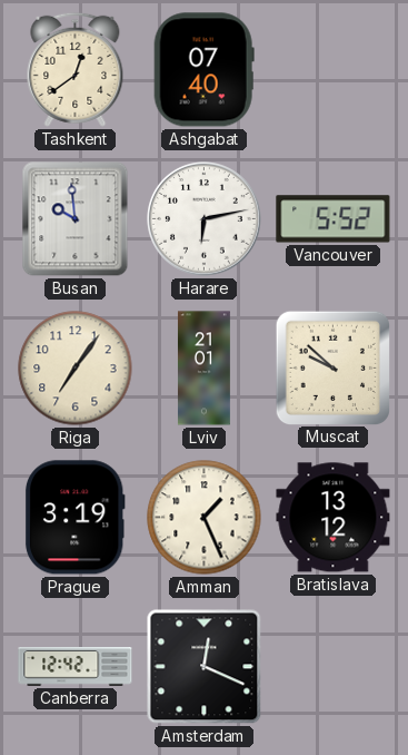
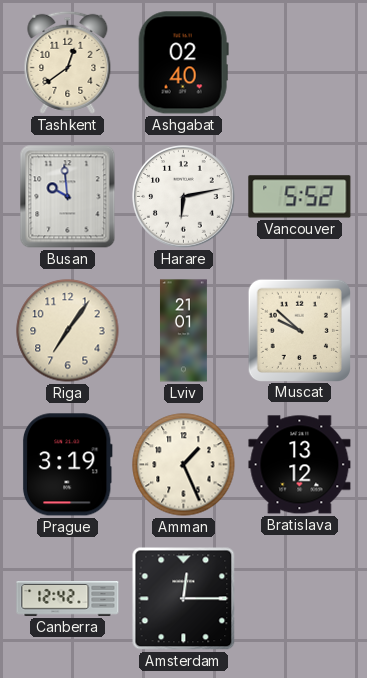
Ashgabat: 07:40 -> 02:40 (183, 63)
Amsterdam: 12:19 -> 12:15 (184, 599)
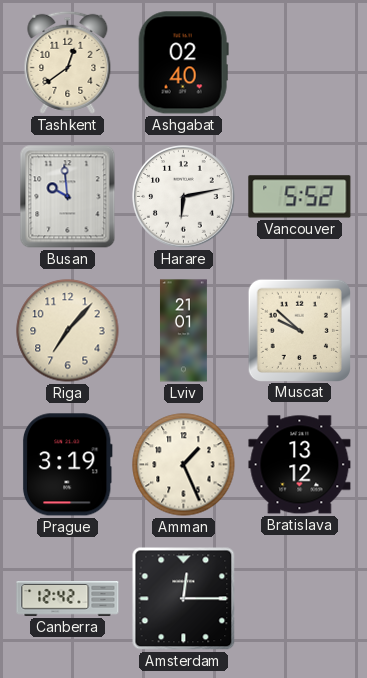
Riga: 7:06 -> 7:07 (68, 331)
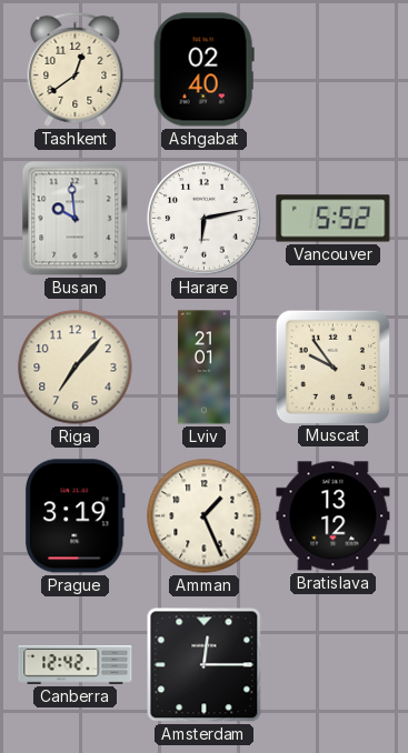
Muscat: 9:52 -> 9:54 (332, 367)
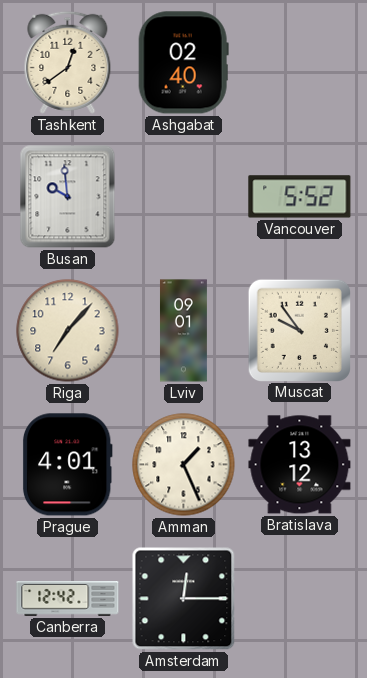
Harare: 6:13 -> none (205, 219)
Lviv: 21:01 -> 09:01 (183, 331)
Prague: 3:19 -> 4:01 (67, 465)
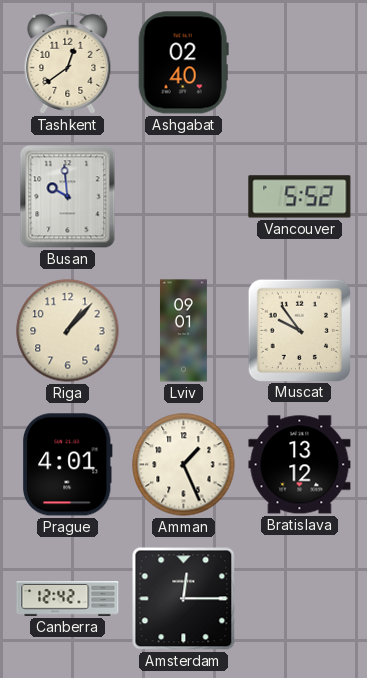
Riga: 7:07 -> 1:07 (68, 331)
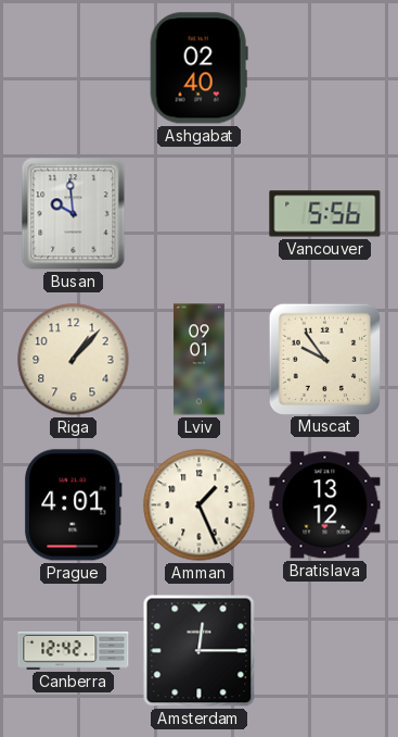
Tashkent: 12:39 -> none (68, 62)
Vancouver: 5:52 -> 5:56 (325, 214)
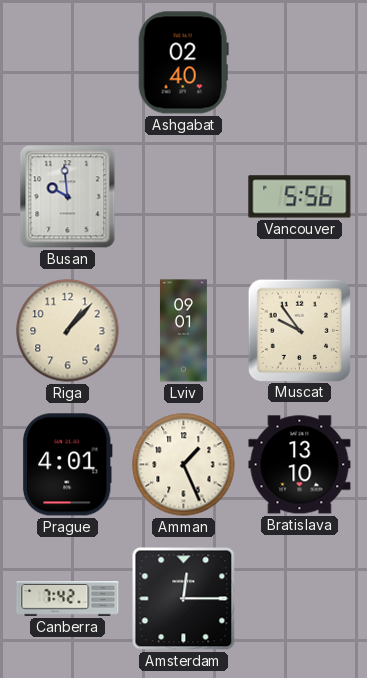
Bratislava: 13:12 -> 13:10 (300, 465)
Canberra: 12:42 -> 7:42 (68, 599)
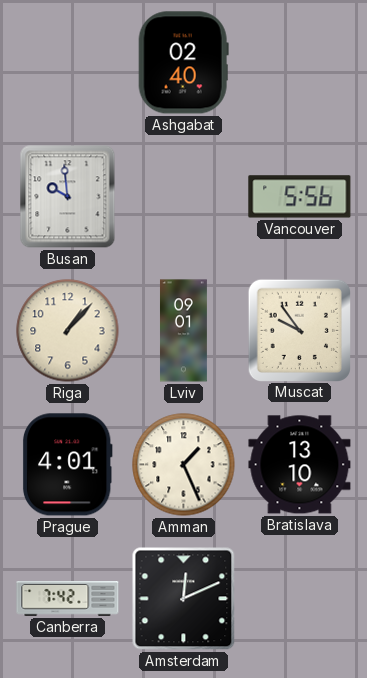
Amsterdam: 12:15 -> 12:11 (184, 599)
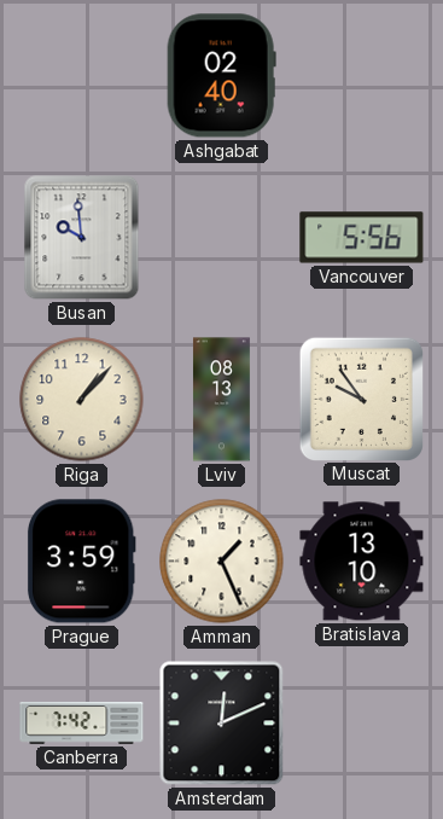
Lviv: 09:01 -> 08:13 (221, 400)
Prague: 4:01 -> 3:59 (81, 562)
